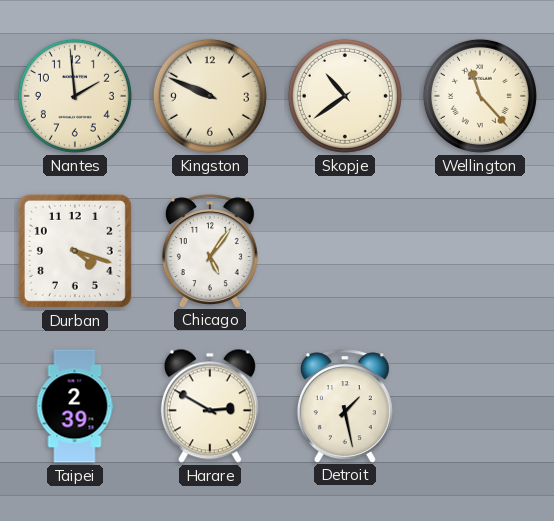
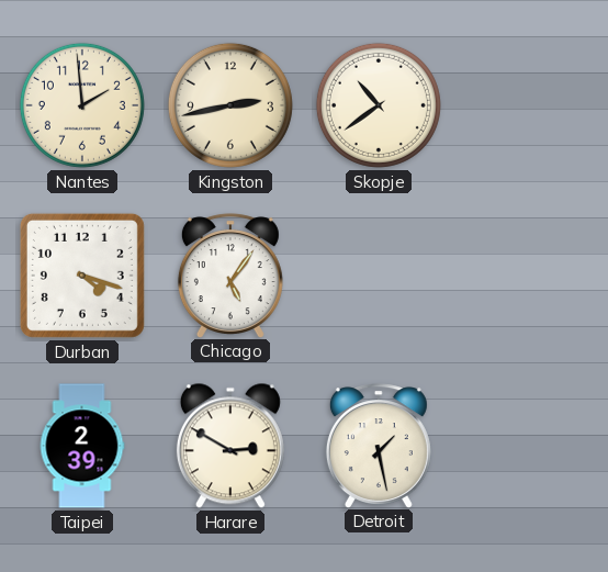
Kingston: 9:49 -> 2:43 (230, 105)
Wellington: 11:23 -> none (480, 96)
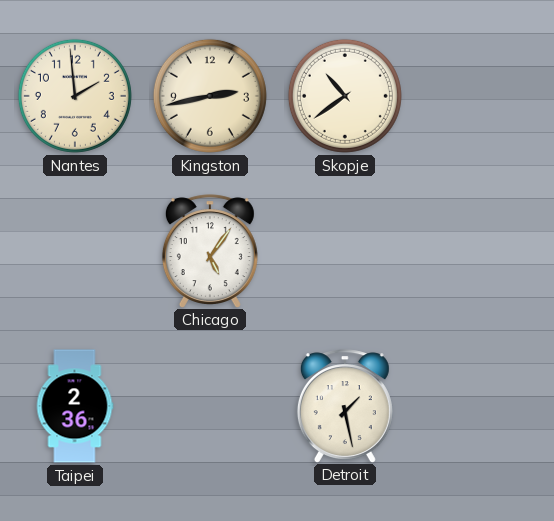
Durban: 4:18 -> none (82, 276)
Taipei: 2:39 -> 2:36 (75, 406)
Harare: 2:50 -> none (230, 446)
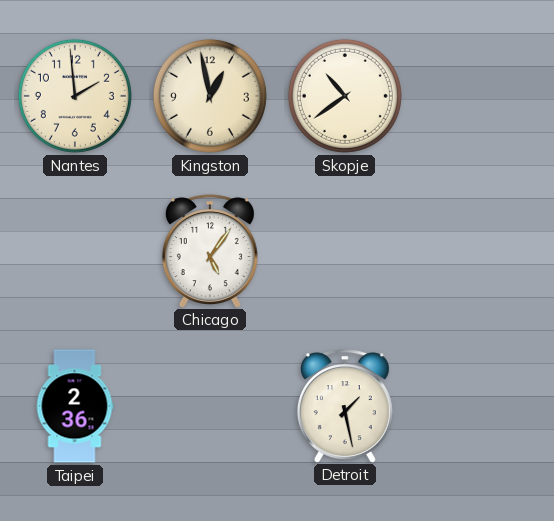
Kingston: 2:43 -> 12:58 (210, 96)
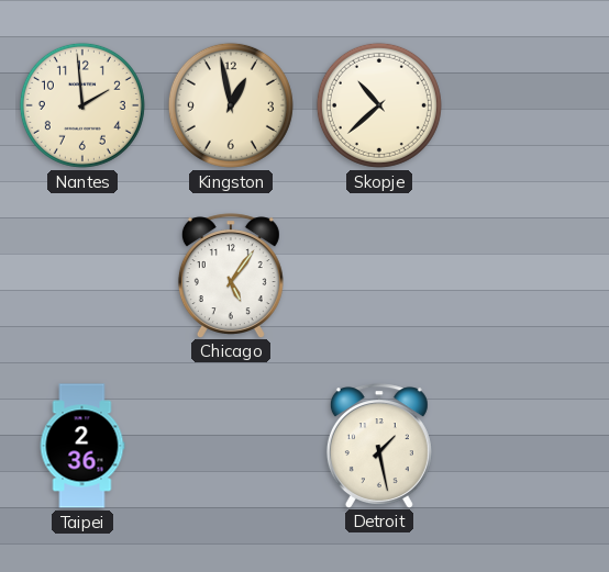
Skopje: 10:39 -> 10:38 (379, 105)
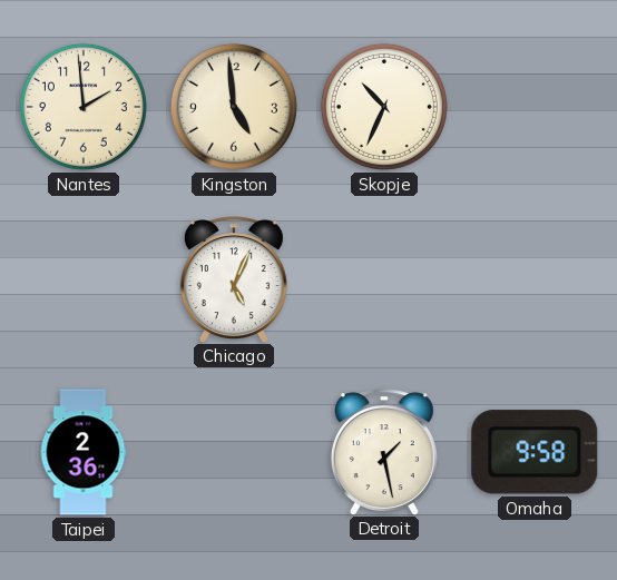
Kingston: 12:58 -> 4:59 (234, 107)
Skopje: 10:38 -> 10:34 (384, 107)
Chicago: 5:06 -> 5:04 (234, 279)
Omaha: none -> 9:58 (535, 452)
